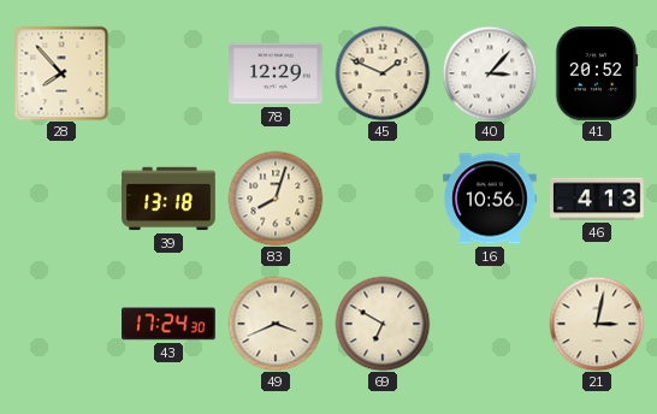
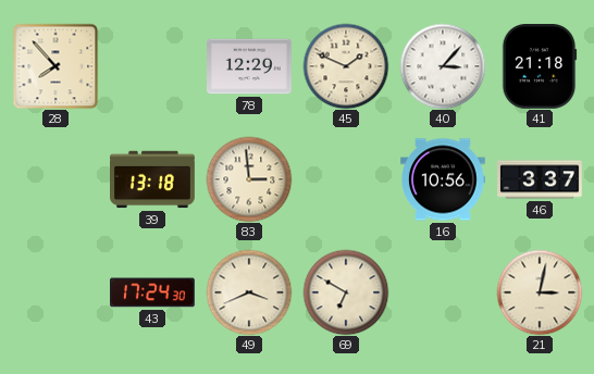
41: 20:52 -> 21:18 (540, 67)
83: 8:03 -> 2:59 (249, 179)
46: 4:13 -> 3:37 (541, 179)
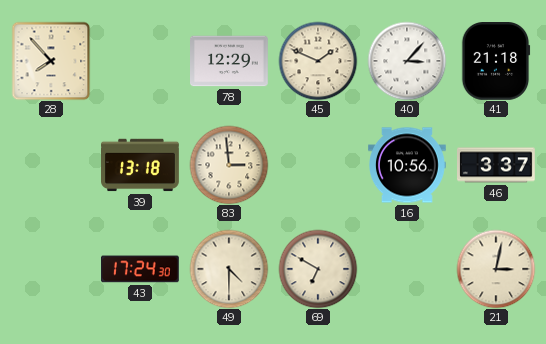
49: 3:41 -> 4:30 (229, 269)
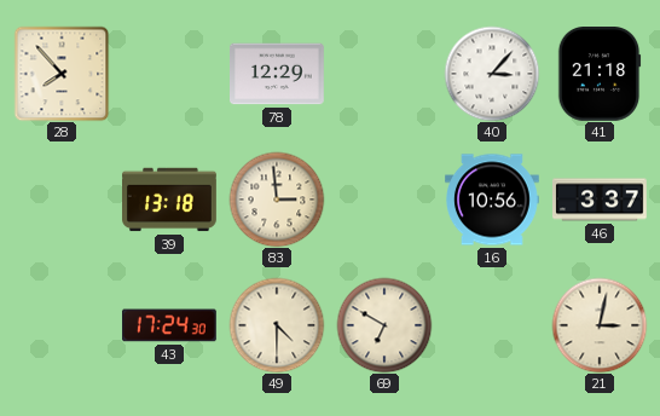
45: 1:49 -> none (318, 61)
